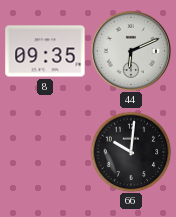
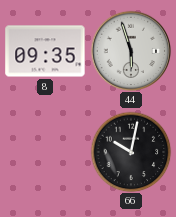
44: 6:11 -> 5:57 (131, 51)
66: 10:01 -> 10:02 (131, 152)
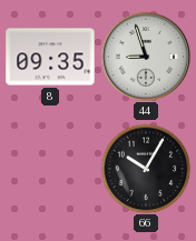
44: 5:57 -> 8:57 (146, 57)
66: 10:02 -> 10:05 (146, 169)
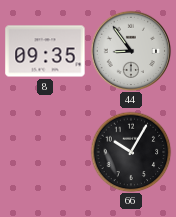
44: 8:57 -> 8:54 (131, 51)
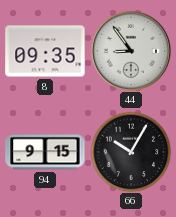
94: none -> 9:15 (45, 152)
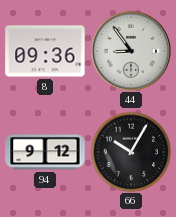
8: 09:35 -> 09:36 (45, 51)
94: 9:15 -> 9:12 (45, 152)
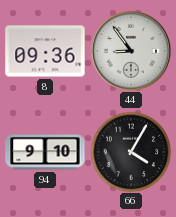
94: 9:12 -> 9:10 (45, 152)
66: 10:05 -> 4:05 (131, 152)
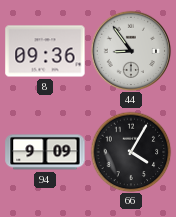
94: 9:10 -> 9:09 (45, 152)
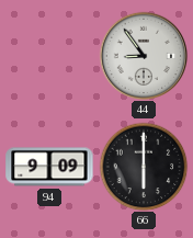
8: 09:36 -> none (45, 51)
66: 4:05 -> 6:00 (144, 167)
